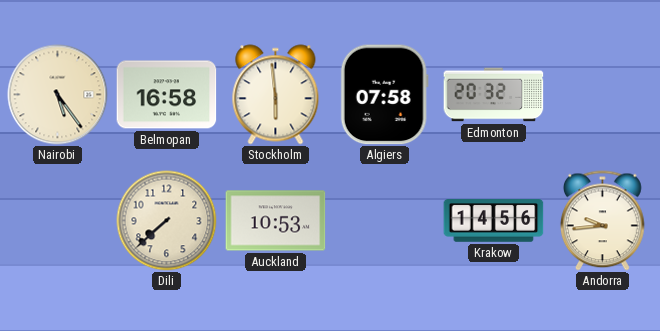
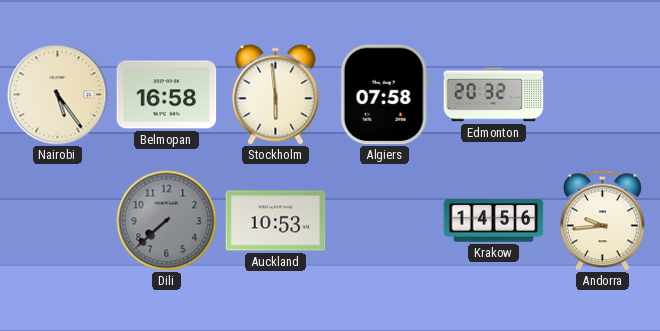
Dili dial: cream -> grey (167, 221)
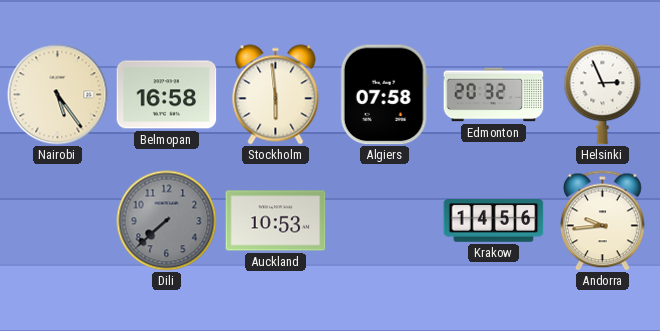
Helsinki: none -> 2:56 (603, 95)
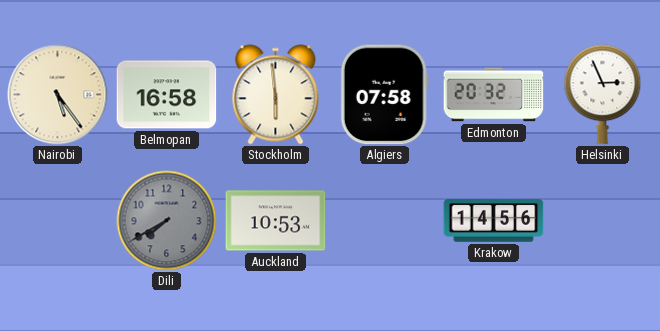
Dili: 7:38 -> 7:40 (167, 221)
Andorra: 9:44 -> none (602, 221)
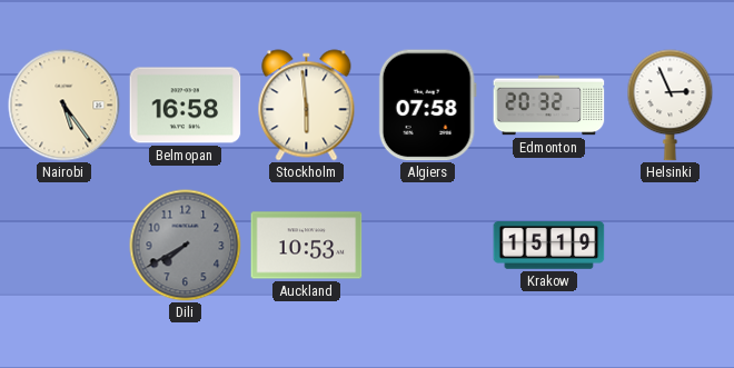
Krakow: 14:56 -> 15:19 (549, 246)
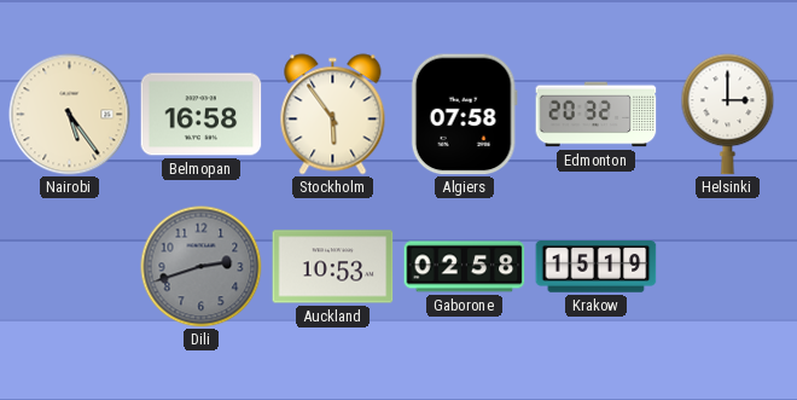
Stockholm: 5:59 -> 5:54 (333, 115)
Helsinki: 2:56 -> 3:00 (728, 115)
Dili: 7:40 -> 2:42 (202, 267)
Gaborone: none -> 02:58 (465, 267)
